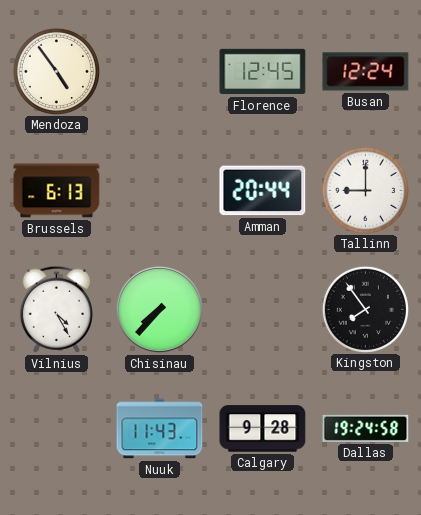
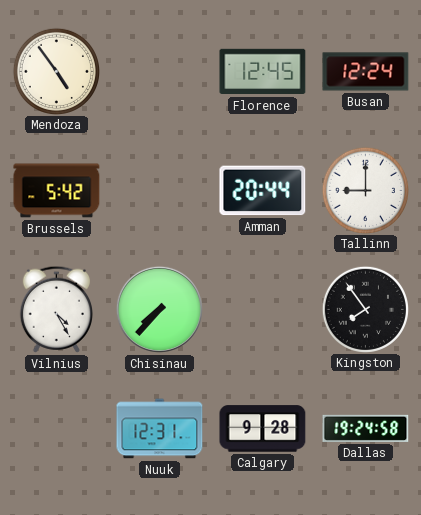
Brussels: 6:13 -> 5:42 (57, 191)
Nuuk: 11:43 -> 12:31 (160, 429)
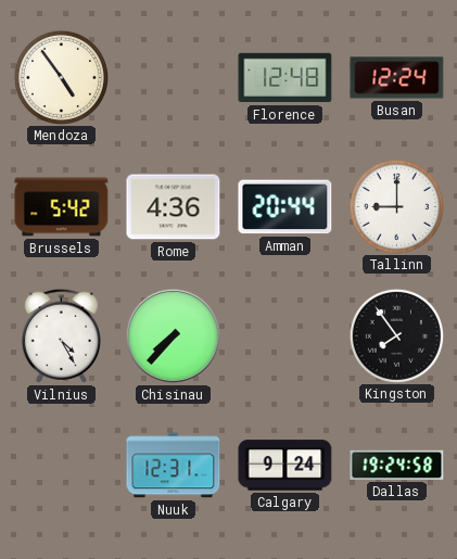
Florence: 12:45 -> 12:48 (285, 78)
Rome: none -> 4:36 (174, 207)
Calgary: 9:28 -> 9:24 (285, 466)
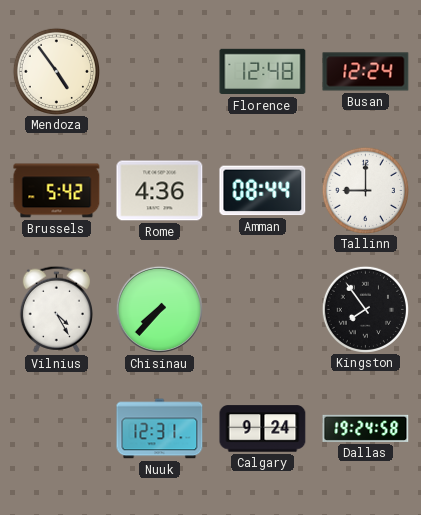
Amman: 20:44 -> 08:44 (263, 191)
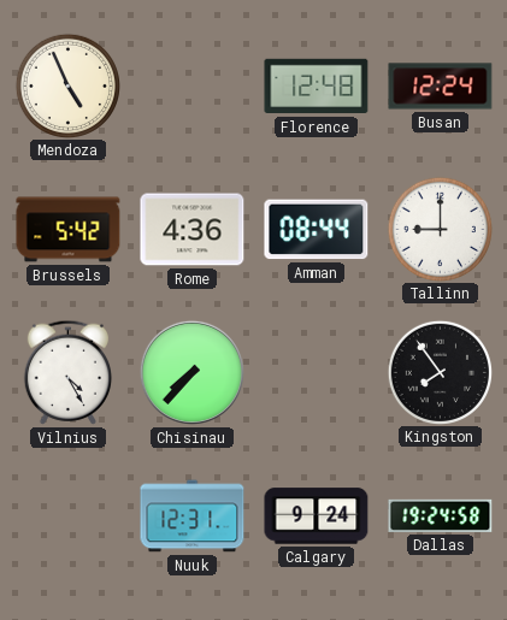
Mendoza: 4:54 -> 4:56 (67, 85)
